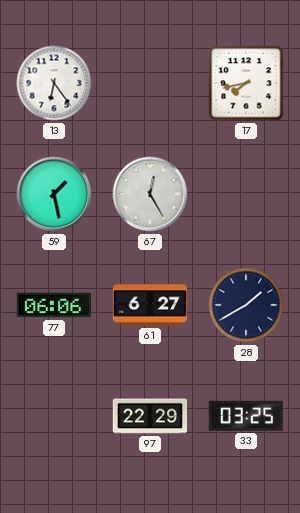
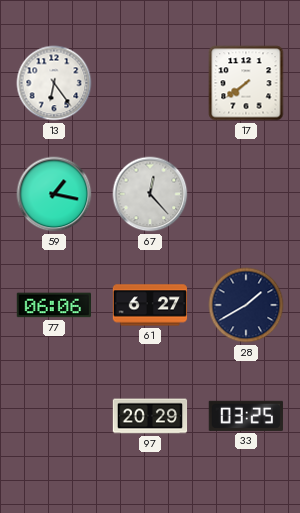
17: 7:43 -> 7:39 (246, 83)
59: 1:28 -> 1:17 (54, 194)
67: 12:25 -> 12:23 (150, 194)
97: 22:29 -> 20:29 (150, 416)
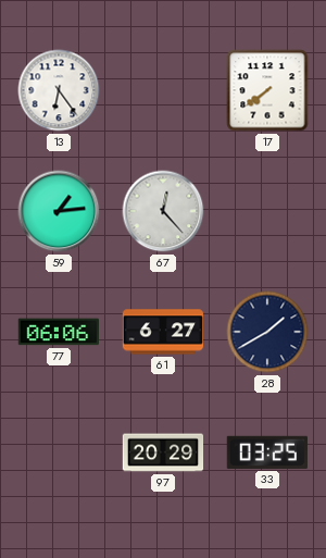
59: 1:17 -> 1:14 (59, 211)
